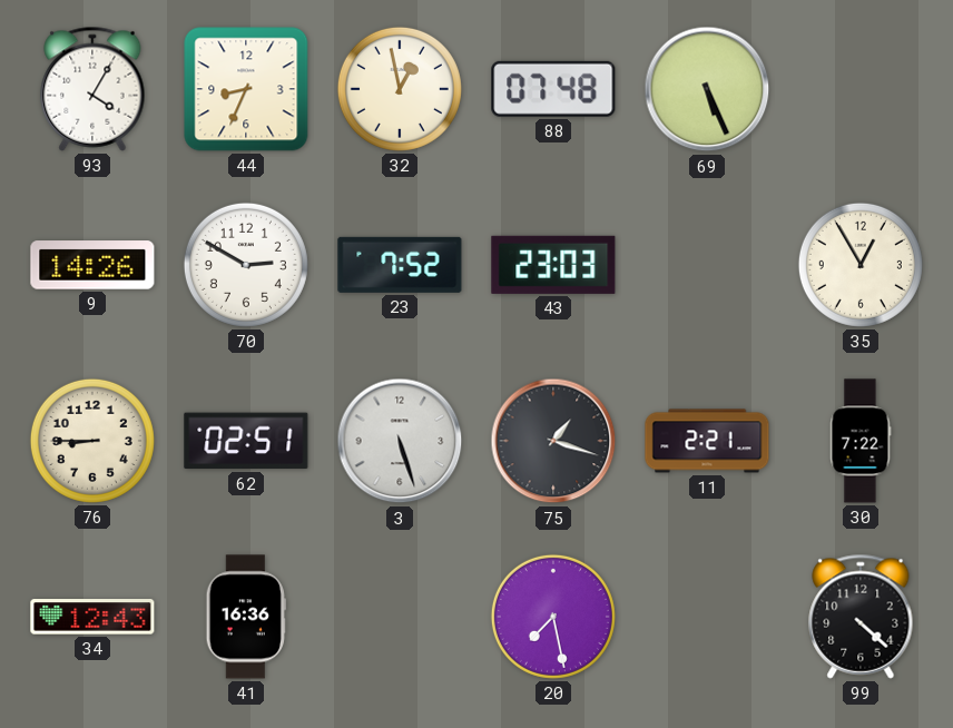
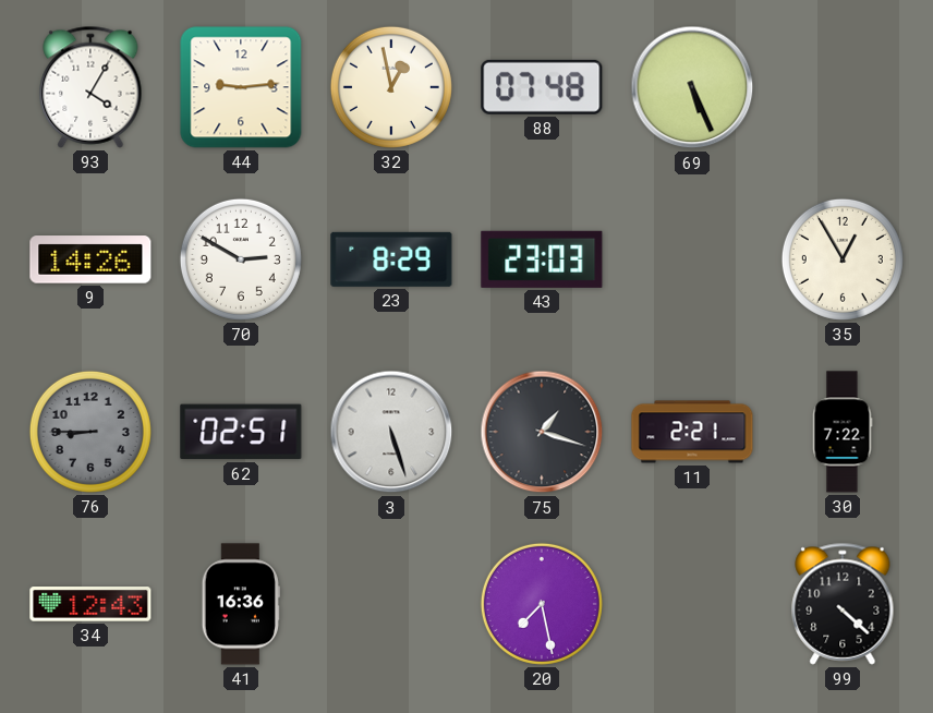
44: 8:34 -> 9:14 (241, 87)
23: 7:52 -> 8:29 (391, 259)
76 dial: cream -> grey (90, 432)
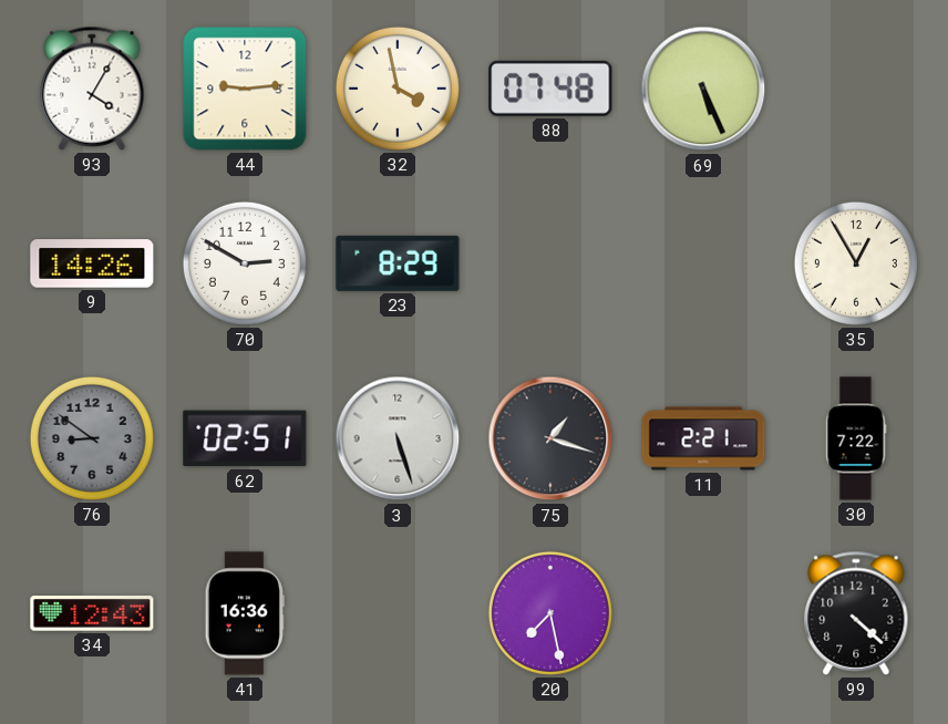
32: 12:58 -> 3:58 (398, 89)
43: 23:03 -> none (542, 259)
76: 8:45 -> 8:51 (92, 438)
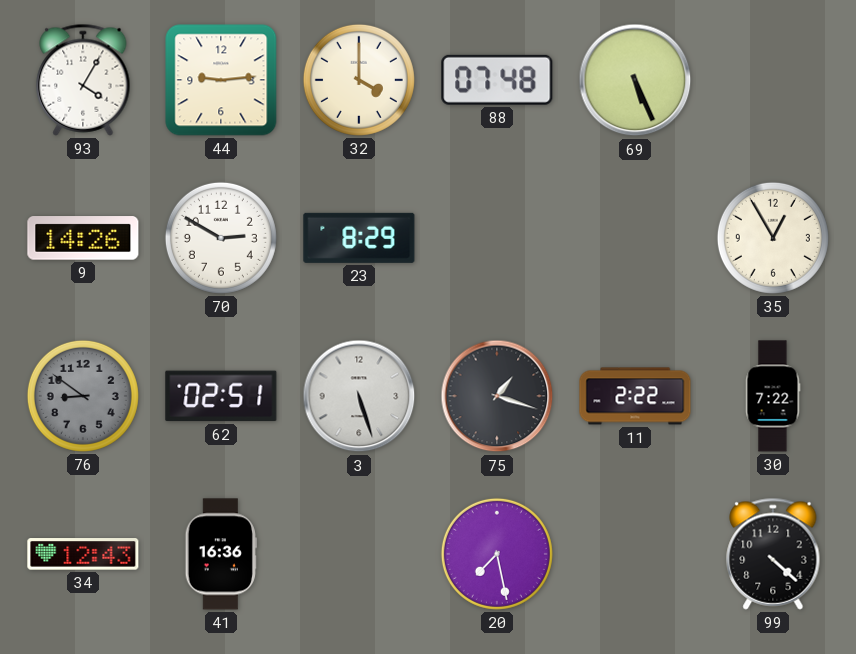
32: 3:58 -> 4:00 (359, 80)
11: 2:21 -> 2:22 (635, 396)
